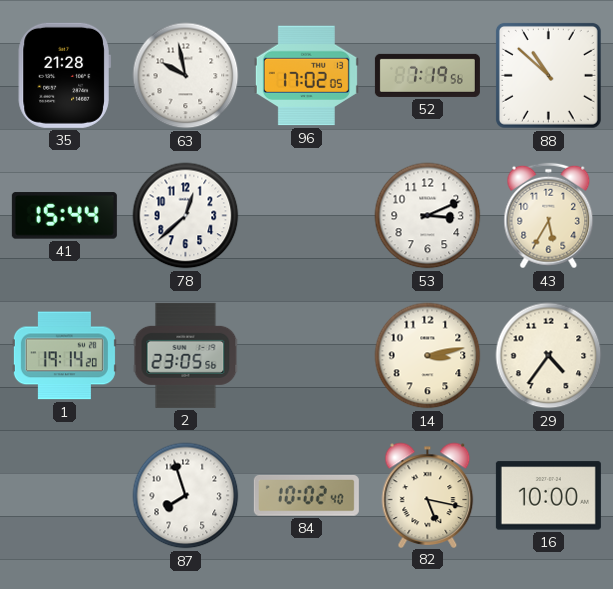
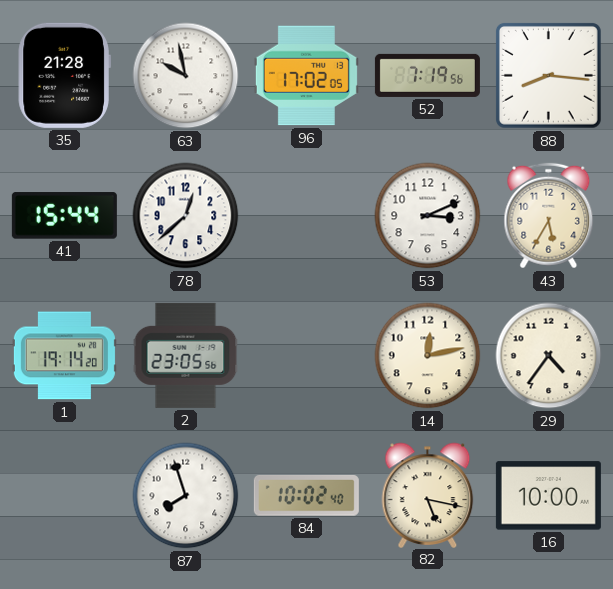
88: 10:52 -> 8:16 (548, 75)
14: 3:13 -> 12:13 (428, 356)
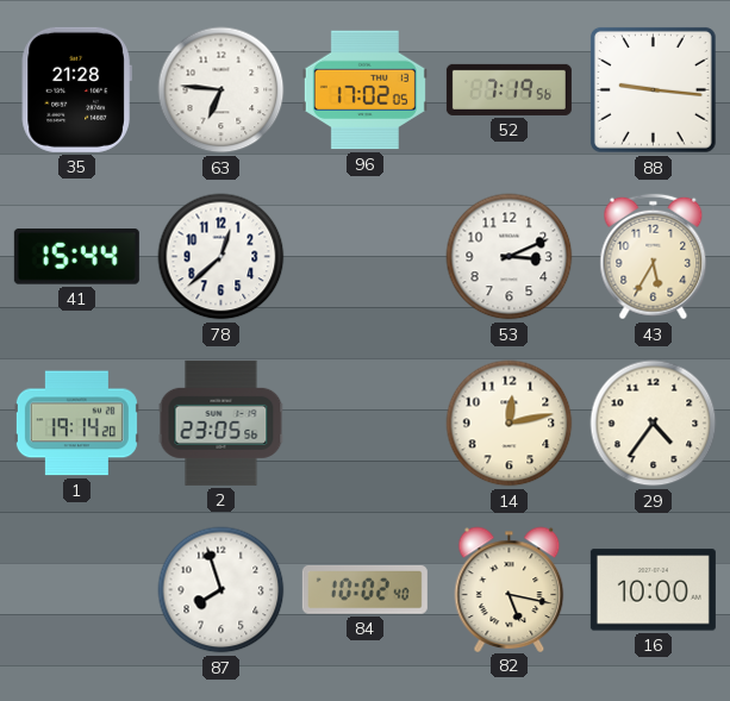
63: 9:58 -> 6:46 (222, 90)
88: 8:16 -> 9:16 (653, 89)
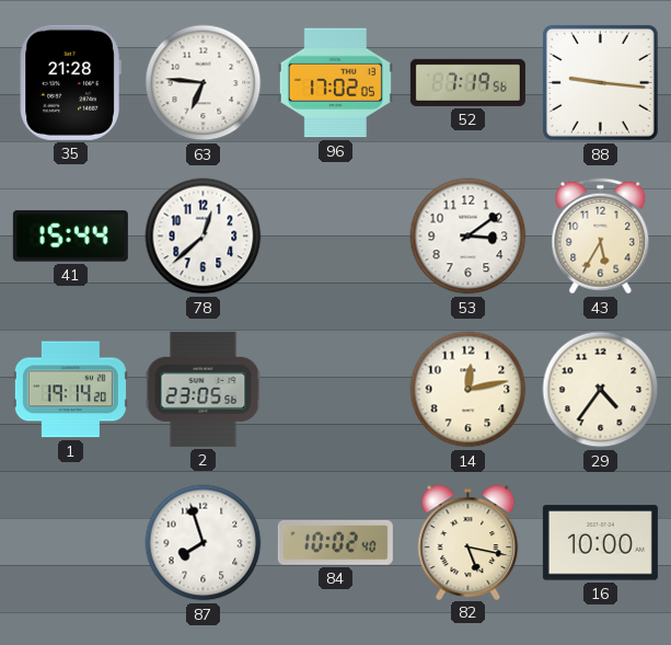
53: 3:11 -> 3:09 (468, 237)
